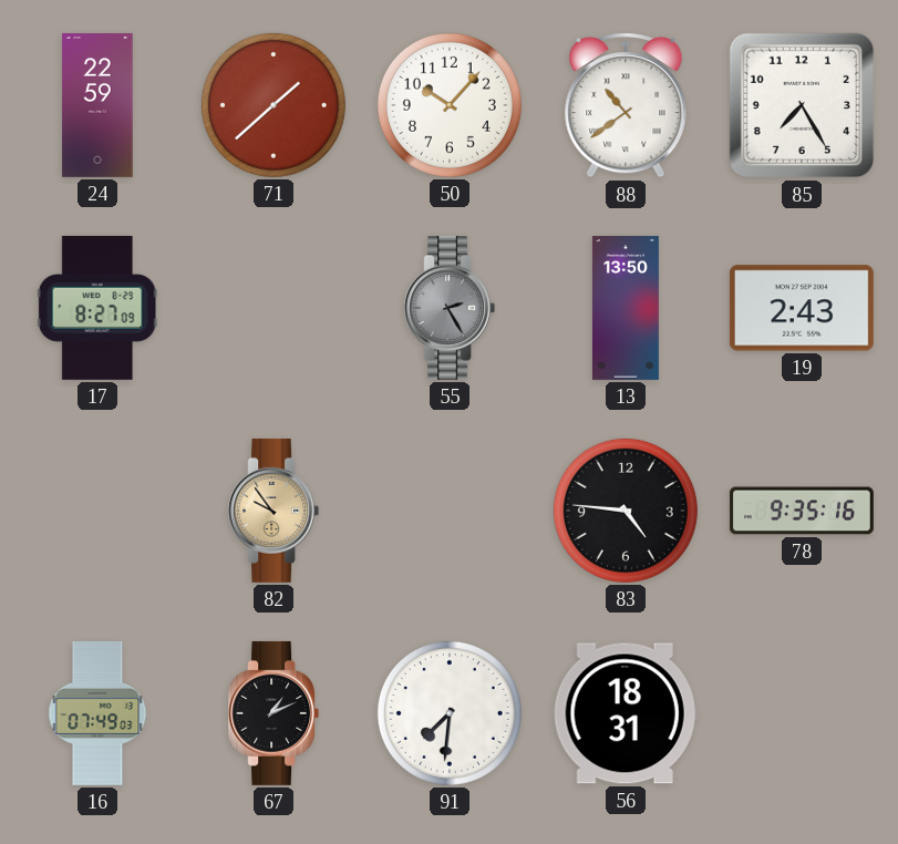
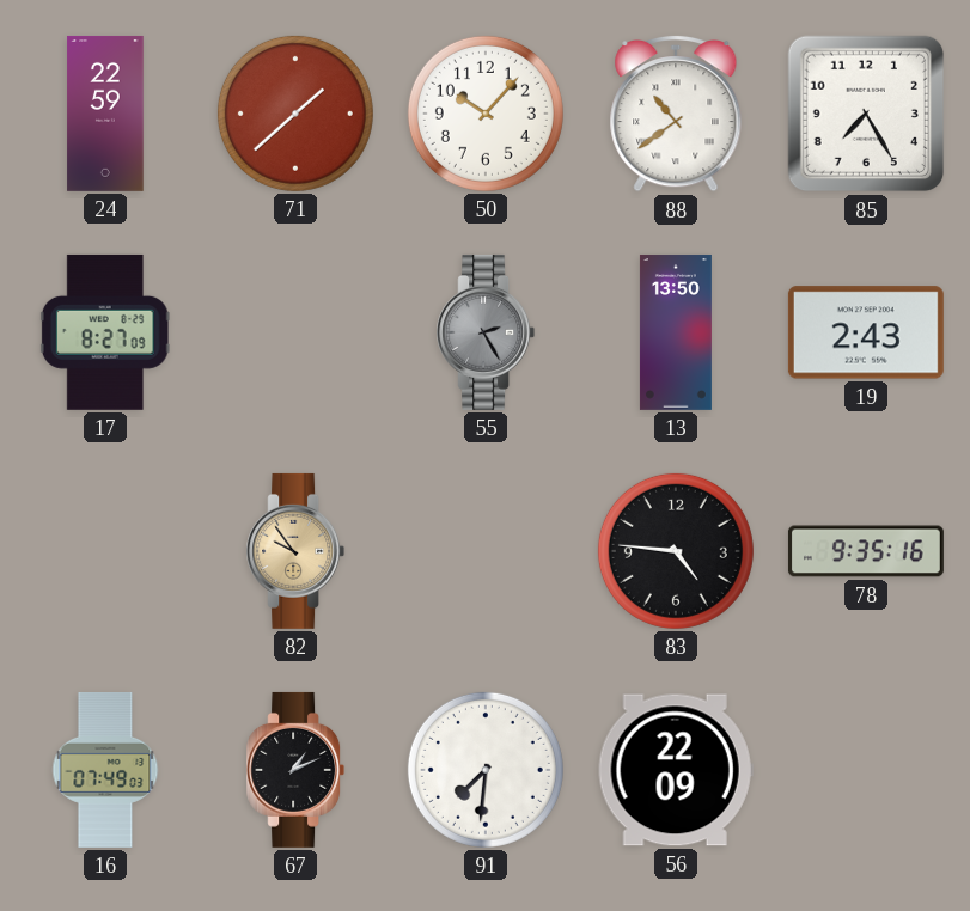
56: 18:31 -> 22:09 (676, 770)
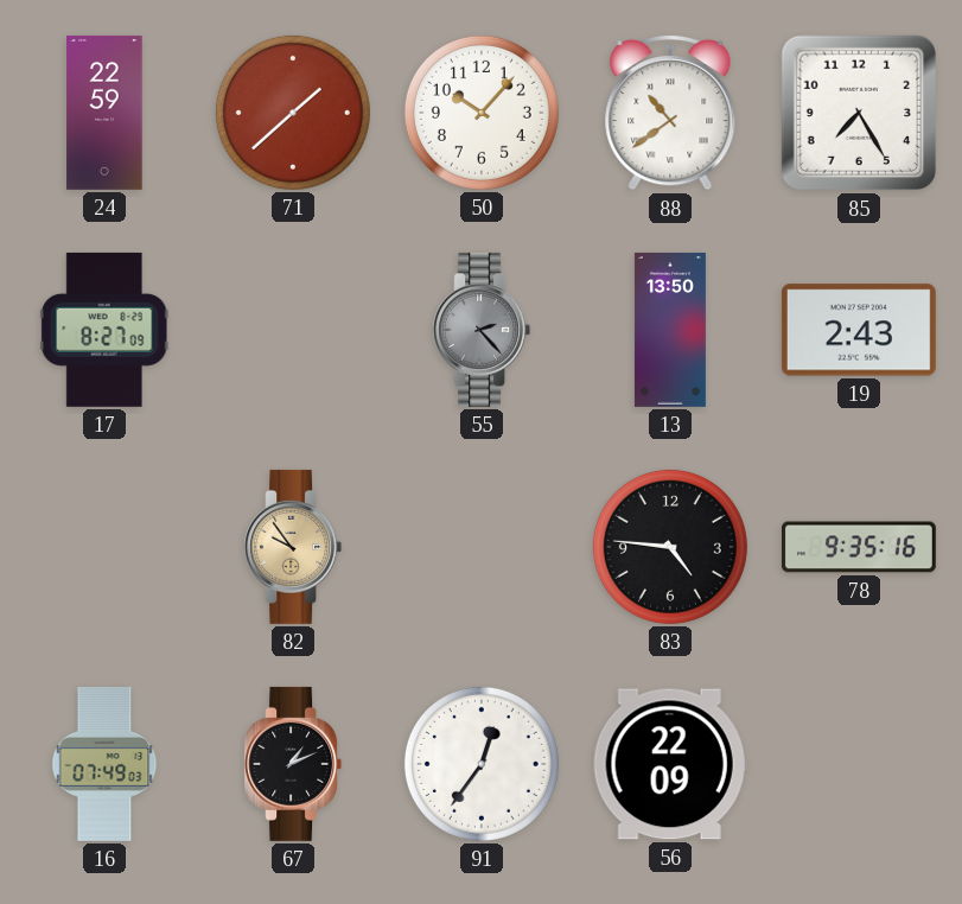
55: 2:25 -> 2:23 (482, 330)
91: 7:31 -> 12:36 (482, 764)
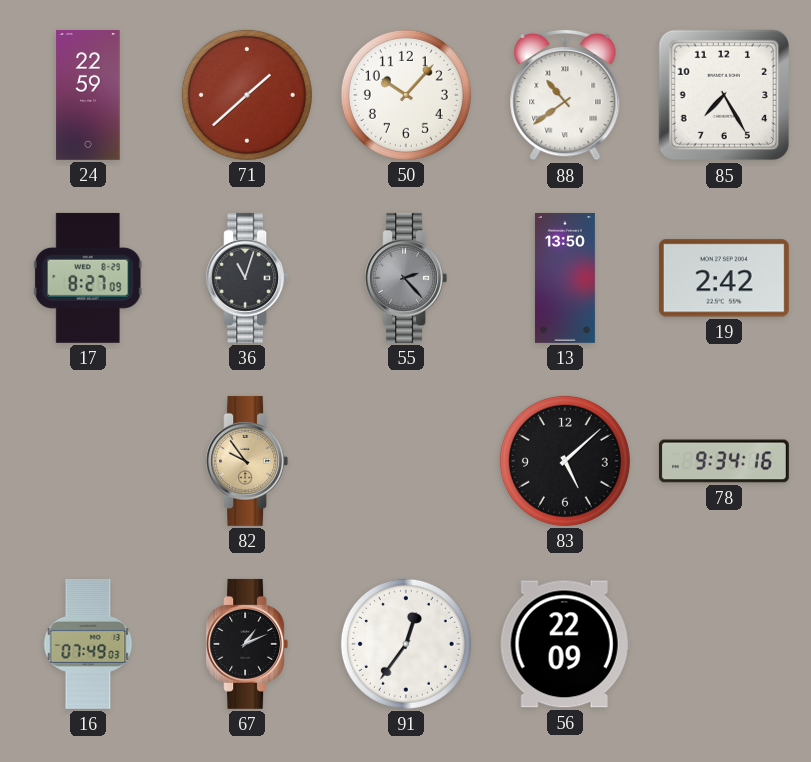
36: none -> 11:03 (247, 278)
19: 2:43 -> 2:42 (724, 278)
83: 4:46 -> 5:08 (565, 461)
78: 9:35 -> 9:34 (724, 461)
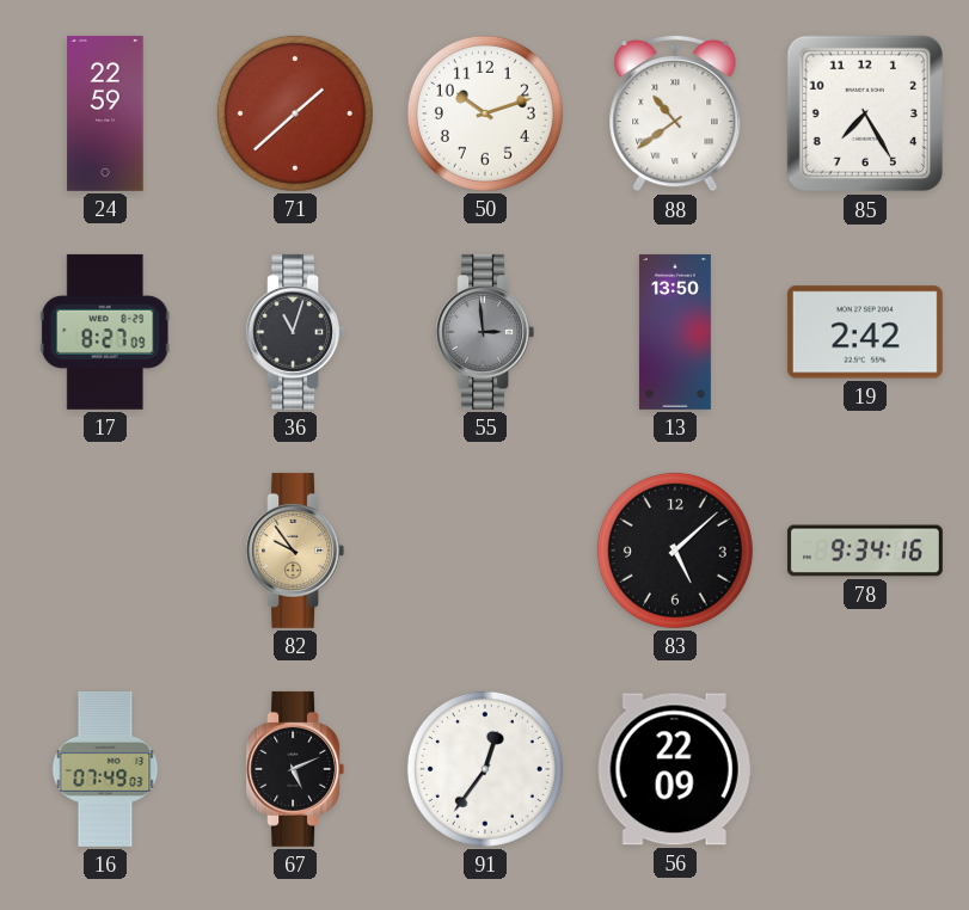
50: 10:07 -> 10:12 (485, 113)
55: 2:23 -> 2:59 (485, 332)
67: 1:11 -> 5:11 (295, 769)
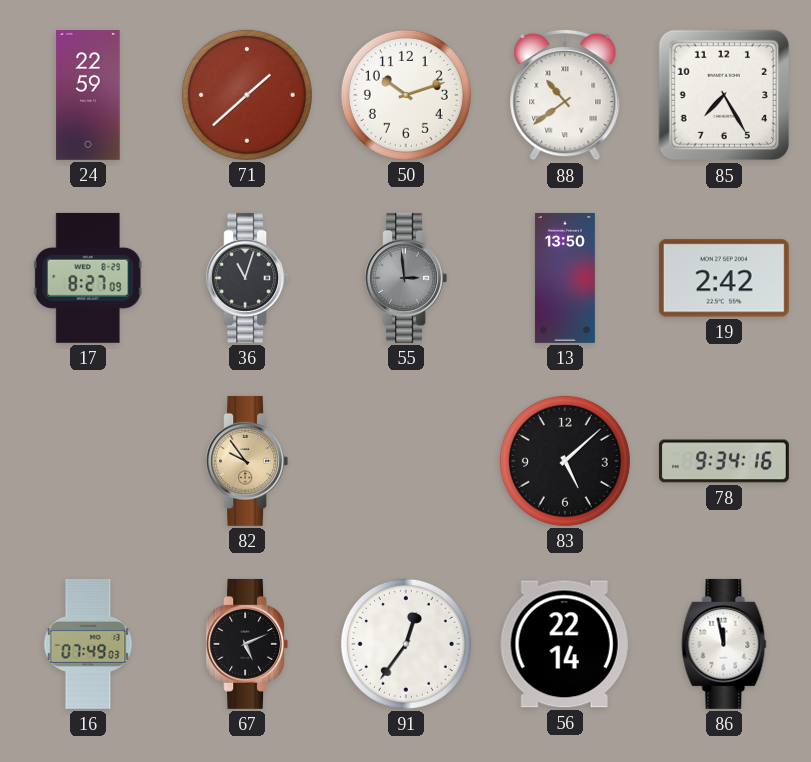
56: 22:09 -> 22:14 (565, 644)
86: none -> 11:58 (724, 644)
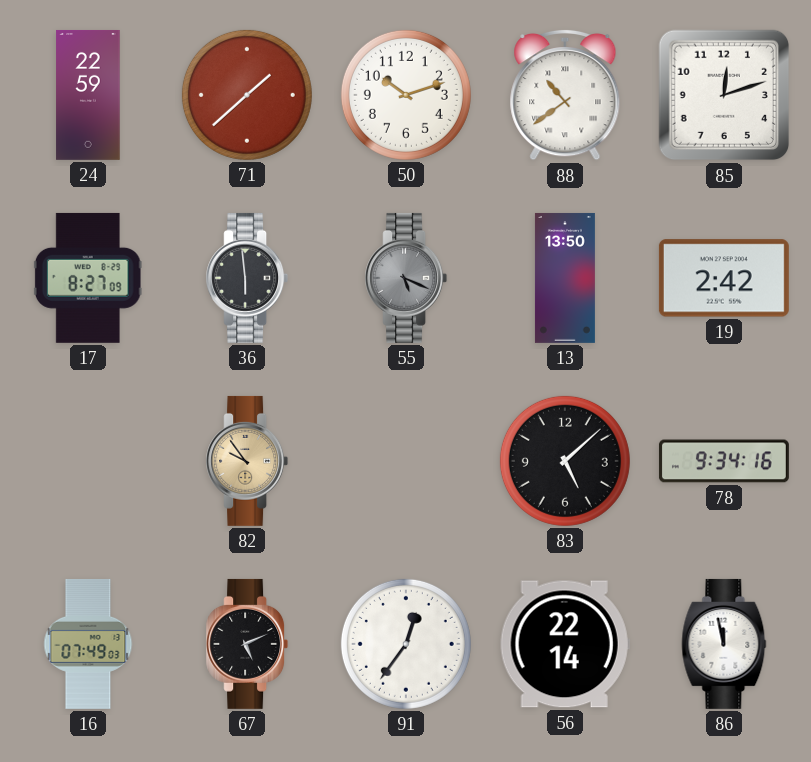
85: 7:25 -> 12:12 (724, 95)
36: 11:03 -> 5:59 (247, 278)
55: 2:59 -> 5:19 (406, 278)
